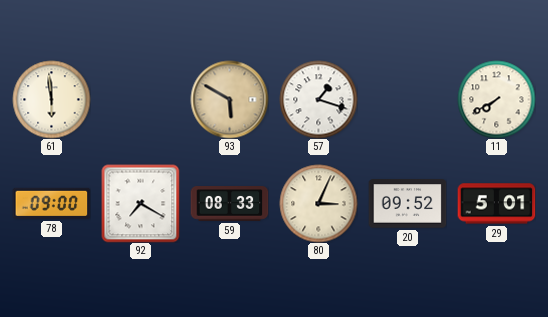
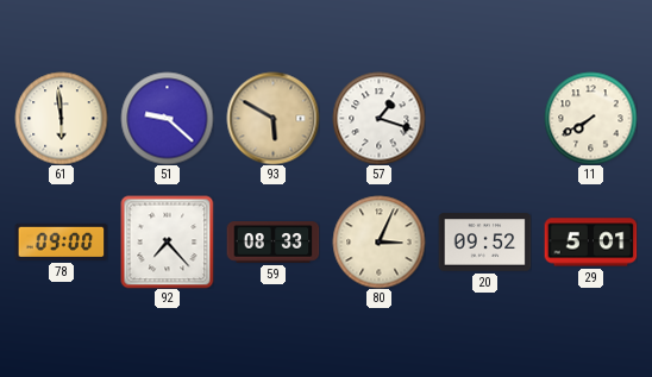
51: none -> 9:22 (167, 118)
92: 7:20 -> 7:23 (167, 241)
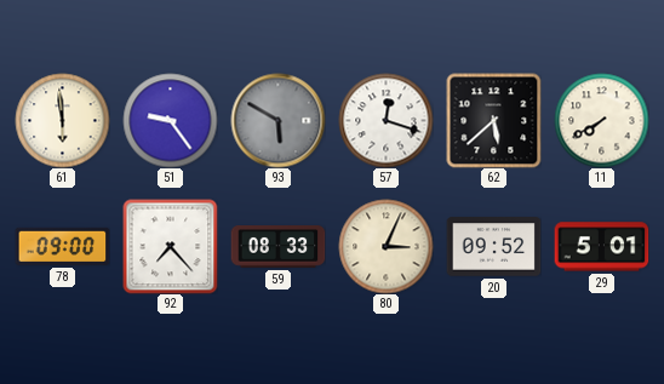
51: 9:22 -> 9:24 (170, 120)
93 dial: champagne -> grey (277, 120)
57: 1:18 -> 12:18 (385, 120)
62: none -> 5:38 (493, 120)
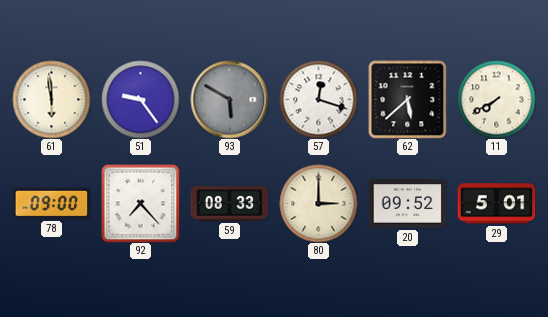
80: 3:04 -> 3:00 (318, 203)
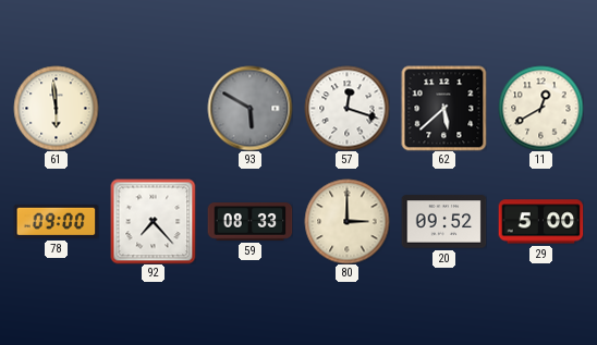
51: 9:24 -> none (140, 99)
11: 7:40 -> 12:40 (540, 108)
29: 5:01 -> 5:00 (540, 222)
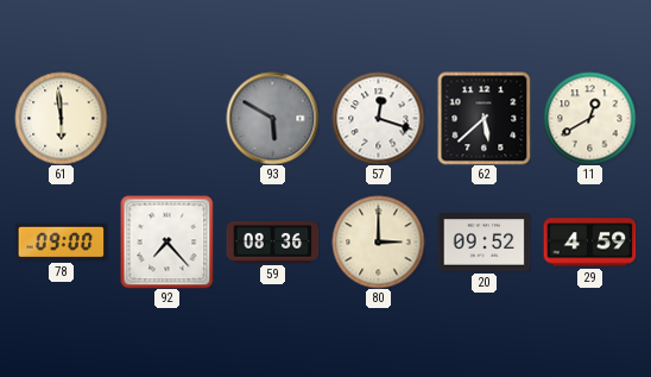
59: 08:33 -> 08:36 (272, 243)
29: 5:00 -> 4:59 (589, 243)
